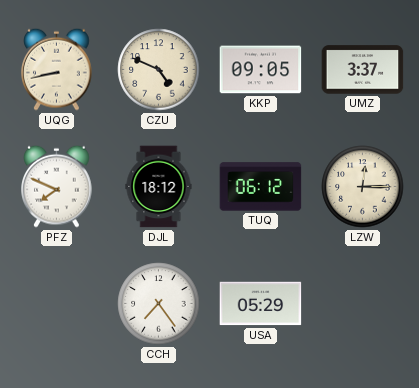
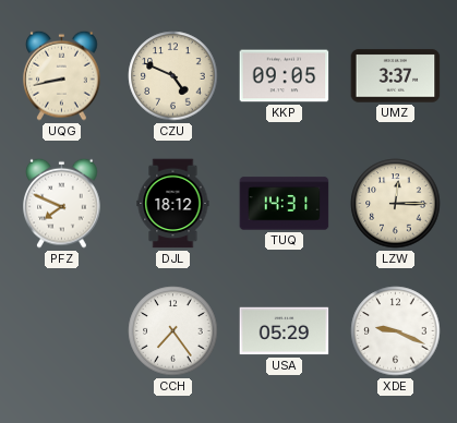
TUQ: 06:12 -> 14:31 (285, 204)
XDE: none -> 9:19 (396, 331)
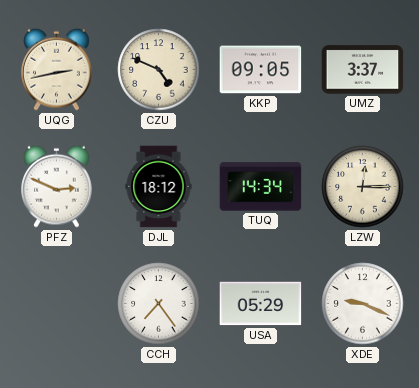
UQG: 8:43 -> 2:43 (57, 69)
PFZ: 7:49 -> 2:49 (57, 186)
TUQ: 14:31 -> 14:34 (261, 187)
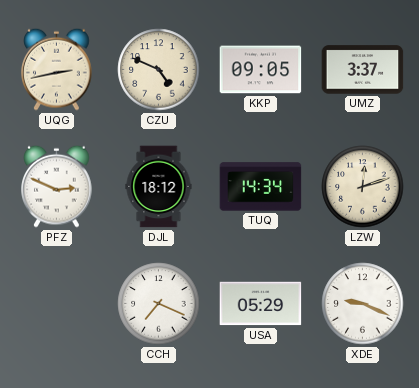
LZW: 12:15 -> 12:12 (363, 187)
CCH: 7:24 -> 7:19 (159, 304)
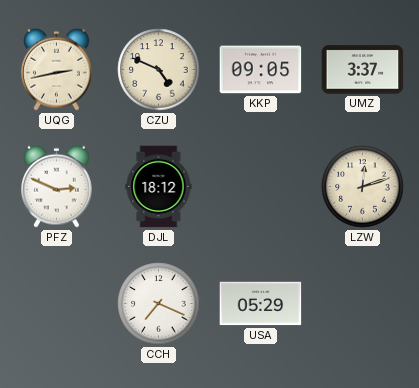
TUQ: 14:34 -> none (261, 187)
XDE: 9:19 -> none (363, 304)
